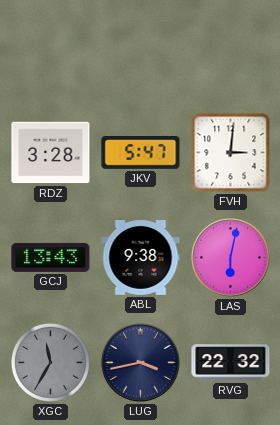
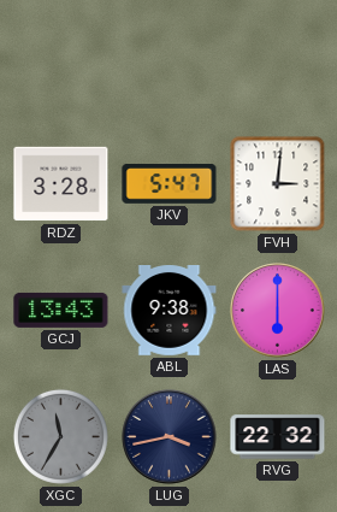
LAS: 6:02 -> 6:00 (278, 311)
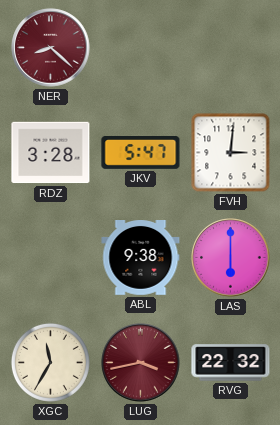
NER: none -> 8:22 (51, 48)
GCJ: 13:43 -> none (61, 310)
XGC dial: grey -> cream (50, 362)
LUG dial: navy -> burgundy (141, 363)
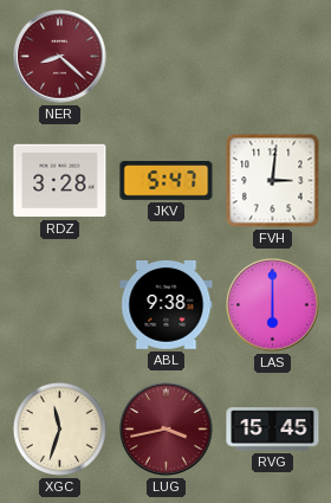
XGC: 11:35 -> 11:33 (59, 428)
RVG: 22:32 -> 15:45 (273, 430)
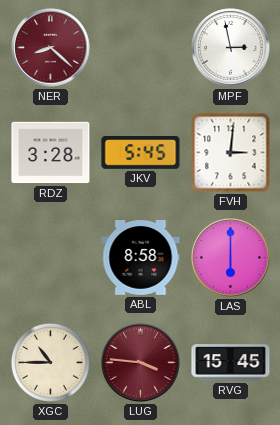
MPF: none -> 2:58 (231, 48)
JKV: 5:47 -> 5:45 (141, 153)
ABL: 9:38 -> 8:58 (141, 258)
XGC: 11:33 -> 10:45 (50, 362)
LUG: 3:43 -> 3:46 (141, 363)
